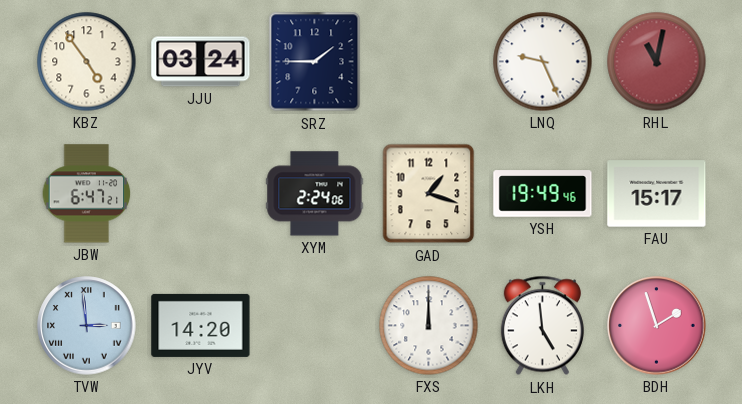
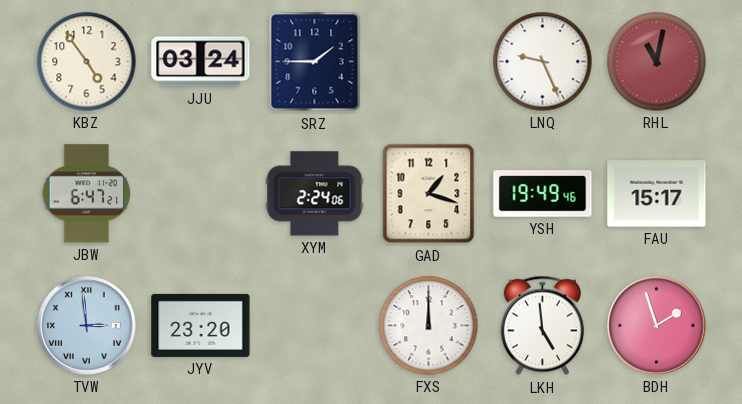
JYV: 14:20 -> 23:20 (201, 325)
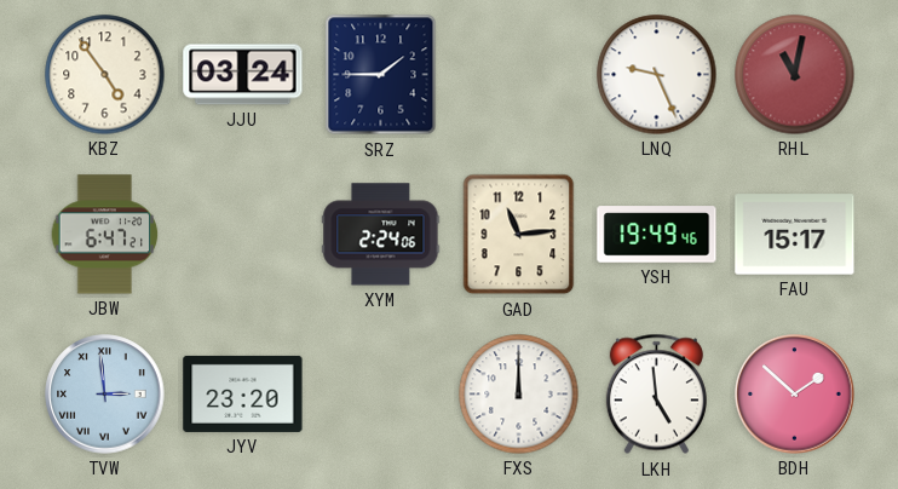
GAD: 1:18 -> 11:14 (519, 235)
BDH: 1:57 -> 1:52 (795, 395)
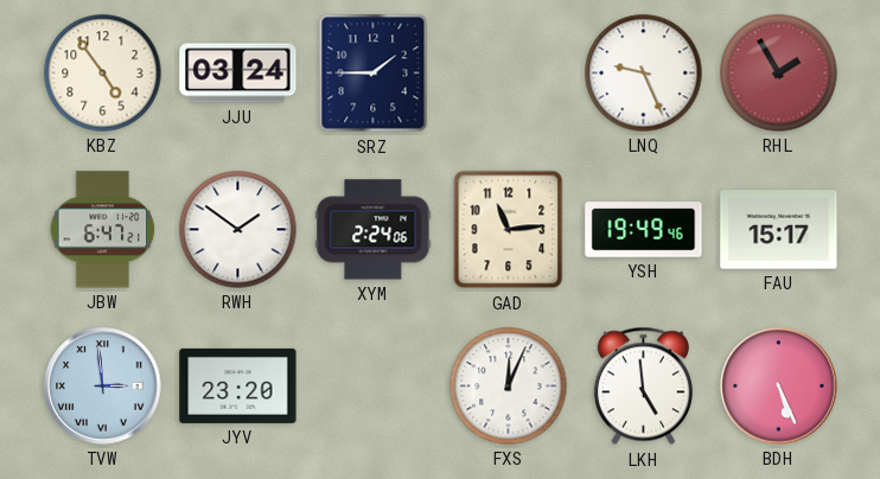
RHL: 11:02 -> 1:55 (779, 74)
RWH: none -> 1:51 (238, 230)
FXS: 12:00 -> 12:04 (509, 387)
BDH: 1:52 -> 5:26 (779, 387)
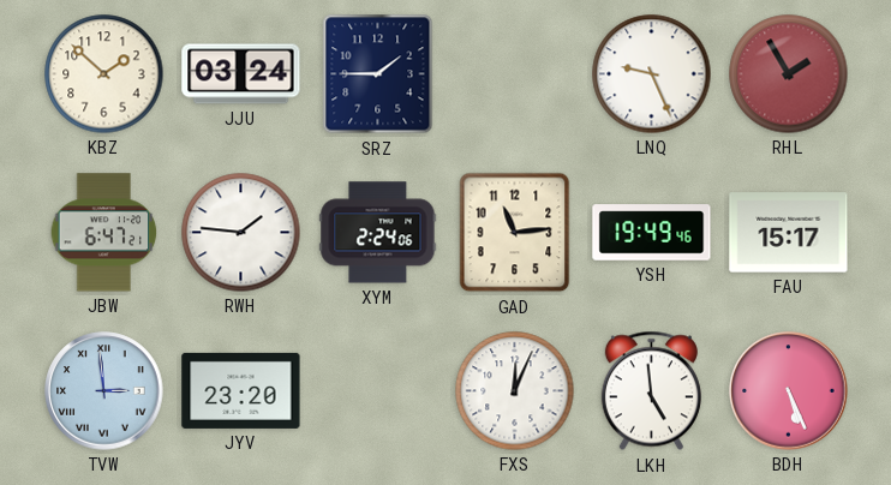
KBZ: 4:54 -> 1:52 (104, 74)
RWH: 1:51 -> 1:46 (241, 233)
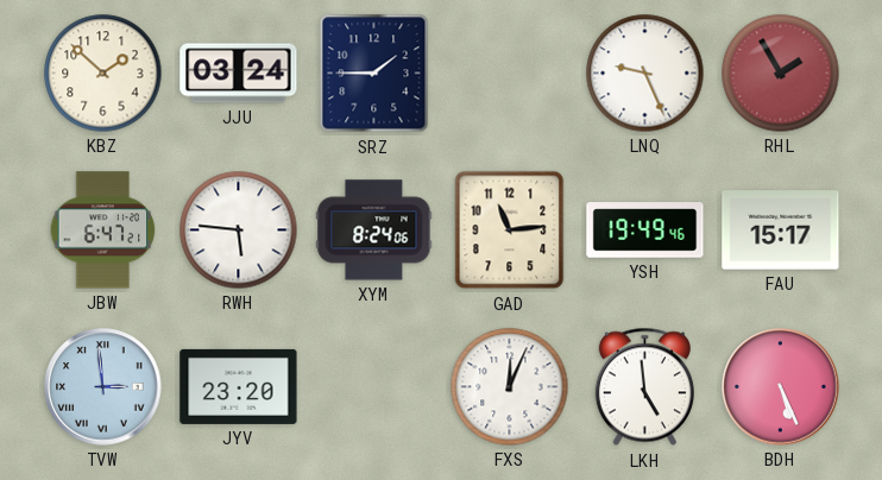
RWH: 1:46 -> 5:46 (239, 230)
XYM: 2:24 -> 8:24 (374, 230)
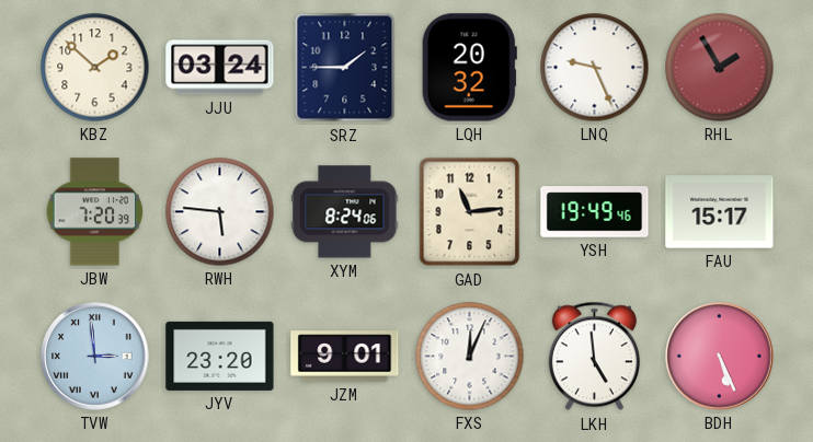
LQH: none -> 20:32 (469, 68)
JBW: 6:47 -> 7:20 (95, 212)
JZM: none -> 9:01 (345, 357)
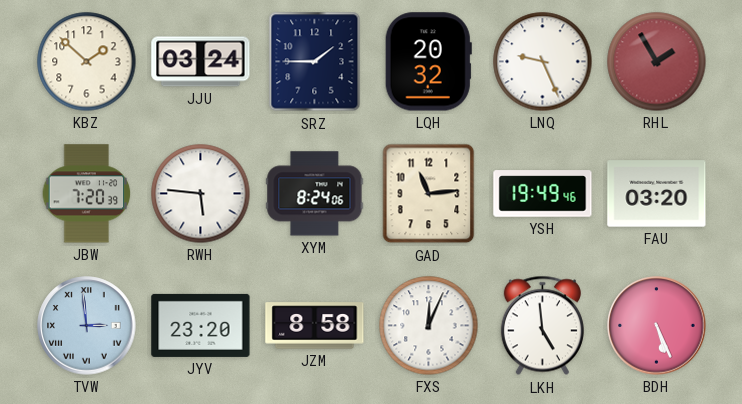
FAU: 15:17 -> 03:20 (657, 194)
JZM: 9:01 -> 8:58 (315, 326)
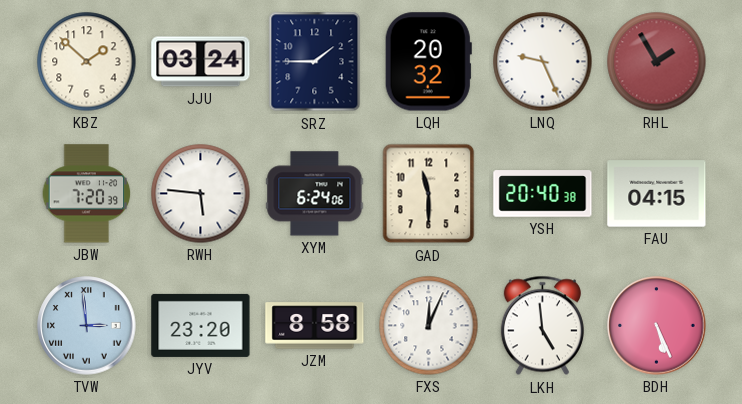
XYM: 8:24 -> 6:24 (315, 194)
GAD: 11:14 -> 11:30 (429, 194)
YSH: 19:49 -> 20:40 (543, 194)
FAU: 03:20 -> 04:15 (657, 194)
